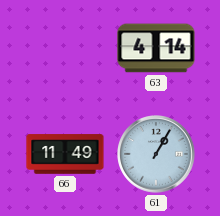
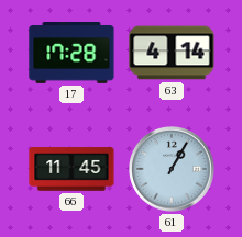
17: none -> 17:28 (71, 54)
66: 11:49 -> 11:45 (71, 169)
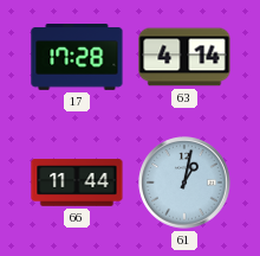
66: 11:45 -> 11:44 (77, 183)
61: 1:05 -> 1:02 (184, 183)
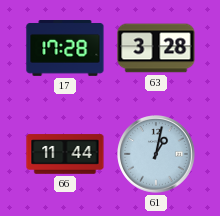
63: 4:14 -> 3:28 (156, 48)
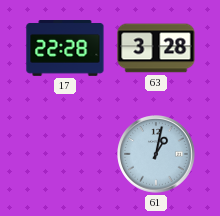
17: 17:28 -> 22:28 (65, 49)
66: 11:44 -> none (65, 154)
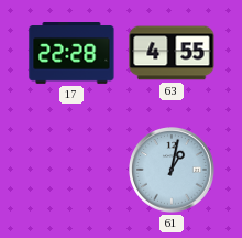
63: 3:28 -> 4:55 (172, 53)
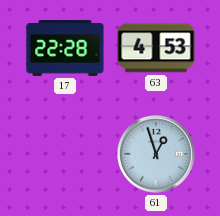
63: 4:55 -> 4:53 (156, 48)
61: 1:02 -> 12:57 (156, 154)
